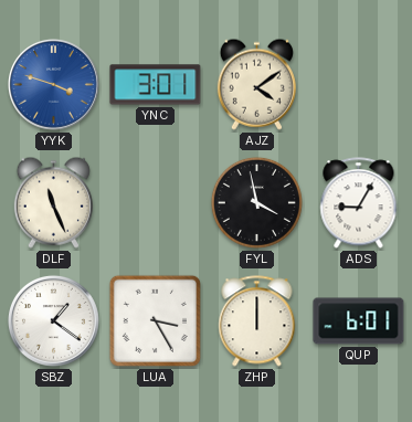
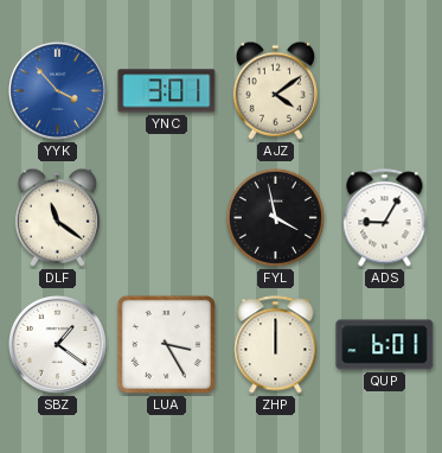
YYK: 3:48 -> 3:53 (57, 90)
DLF: 11:26 -> 11:21 (57, 217)
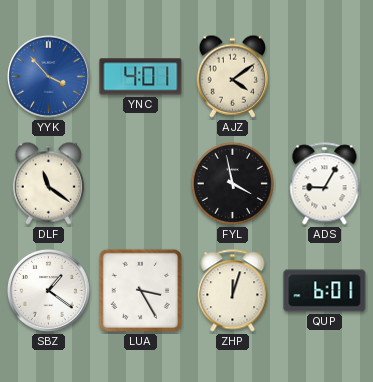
YNC: 3:01 -> 4:01 (141, 77)
ZHP: 12:00 -> 12:03 (233, 291)
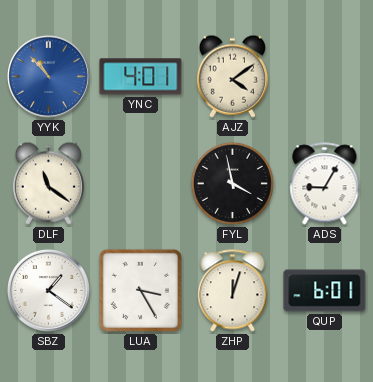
YYK: 3:53 -> 10:53 (48, 76)
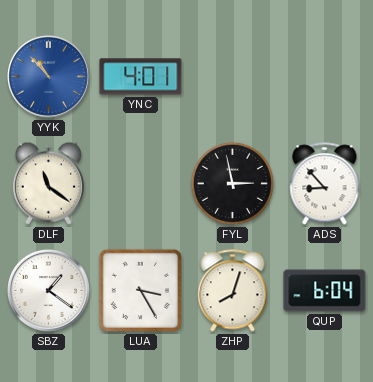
AJZ: 4:09 -> none (232, 76)
FYL: 3:58 -> 2:58 (232, 183)
ADS: 9:05 -> 8:53 (325, 184)
ZHP: 12:03 -> 8:03 (233, 291)
QUP: 6:01 -> 6:04 (325, 291)
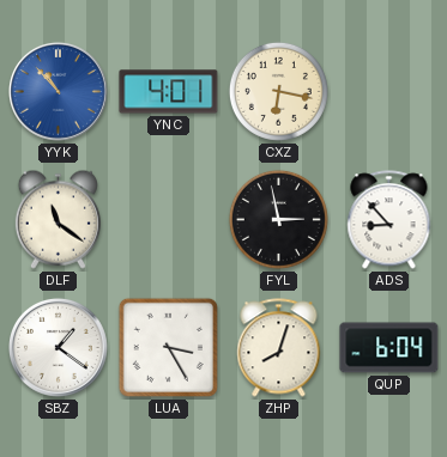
CXZ: none -> 6:17 (278, 91)
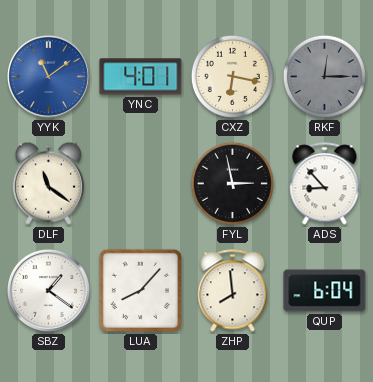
YYK: 10:53 -> 11:09 (48, 76)
RKF: none -> 12:15 (324, 76)
LUA: 3:25 -> 8:07 (140, 290)
ZHP: 8:03 -> 7:59 (233, 291)
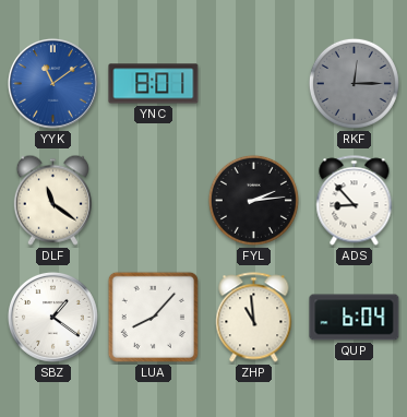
YNC: 4:01 -> 8:01 (154, 84)
CXZ: 6:17 -> none (232, 76)
FYL: 2:58 -> 2:14 (253, 200)
ZHP: 7:59 -> 10:59 (254, 318)
